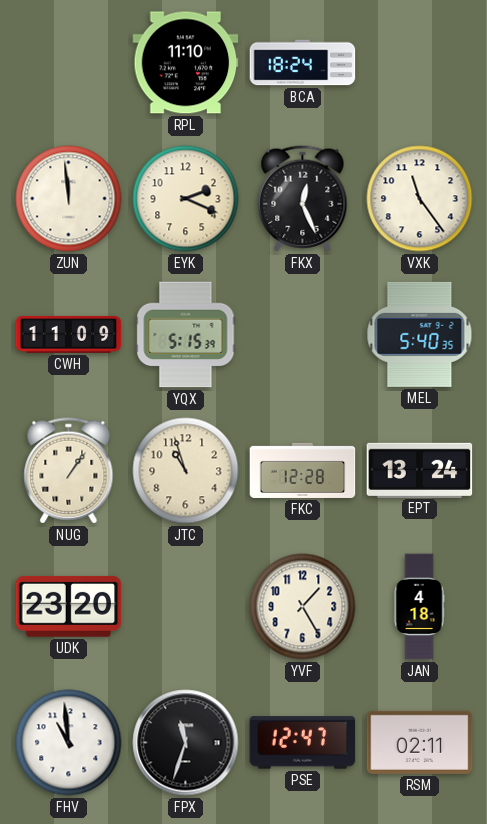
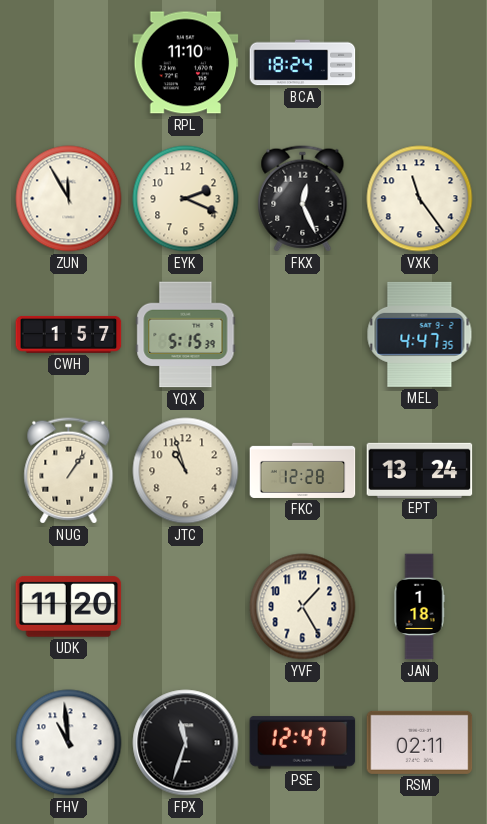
ZUN: 11:59 -> 11:55 (69, 199)
CWH: 11:09 -> 1:57 (69, 334)
MEL: 5:40 -> 4:47 (420, 334)
UDK: 23:20 -> 11:20 (69, 606)
JAN: 4:18 -> 1:18 (419, 607)
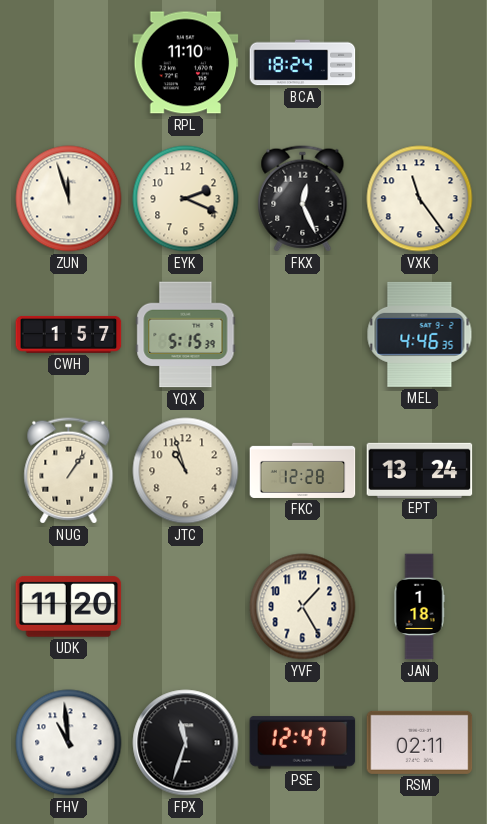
ZUN: 11:55 -> 11:57 (69, 199)
MEL: 4:47 -> 4:46 (420, 334)
